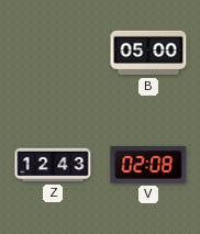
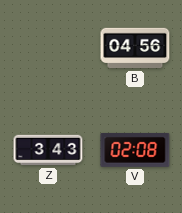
B: 05:00 -> 04:56 (135, 48)
Z: 12:43 -> 3:43 (48, 150)
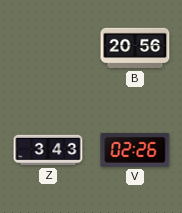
B: 04:56 -> 20:56 (135, 48)
V: 02:08 -> 02:26 (135, 150)
